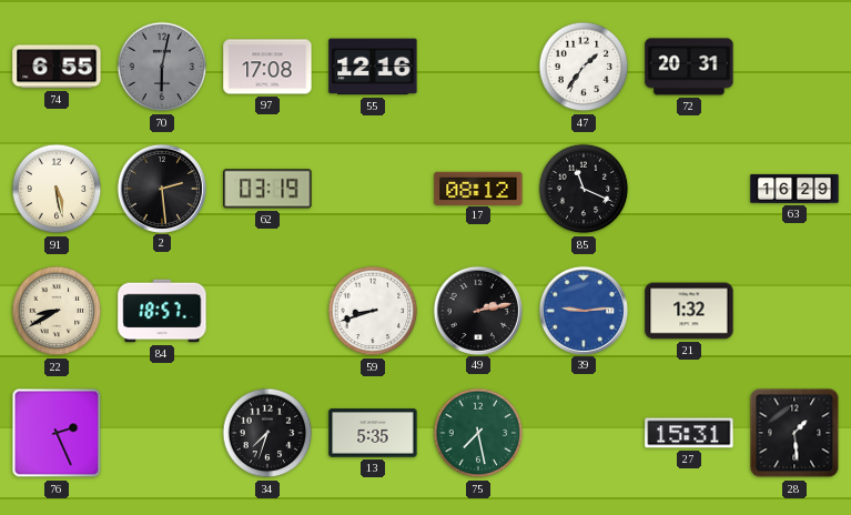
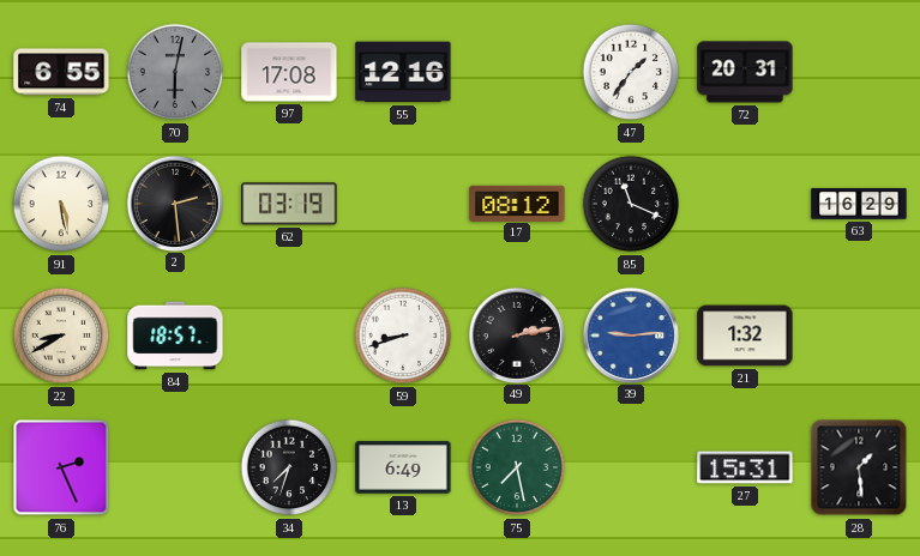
13: 5:35 -> 6:49 (403, 467)
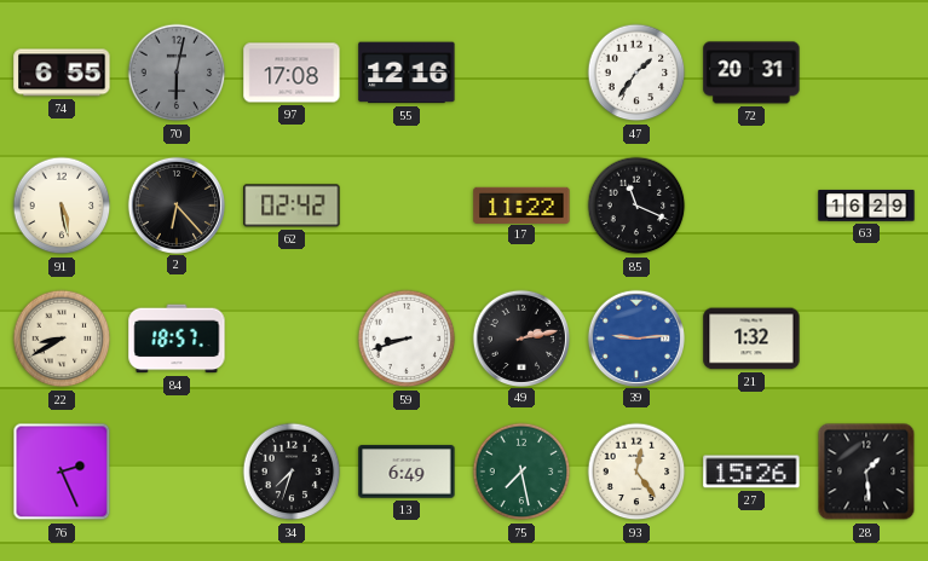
2: 2:29 -> 6:23 (175, 204)
62: 03:19 -> 02:42 (292, 206)
17: 08:12 -> 11:22 (521, 204)
93: none -> 12:24 (636, 472)
27: 15:31 -> 15:26 (751, 472)
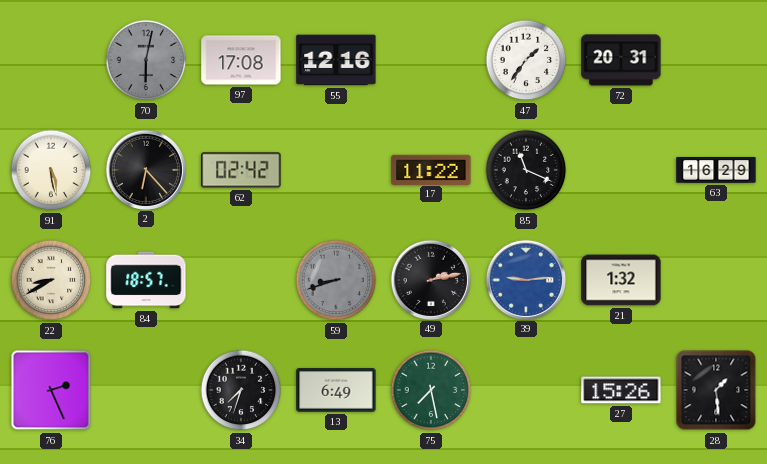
74: 6:55 -> none (62, 73)
59 dial: white -> grey (336, 280)
93: 12:24 -> none (636, 472)
